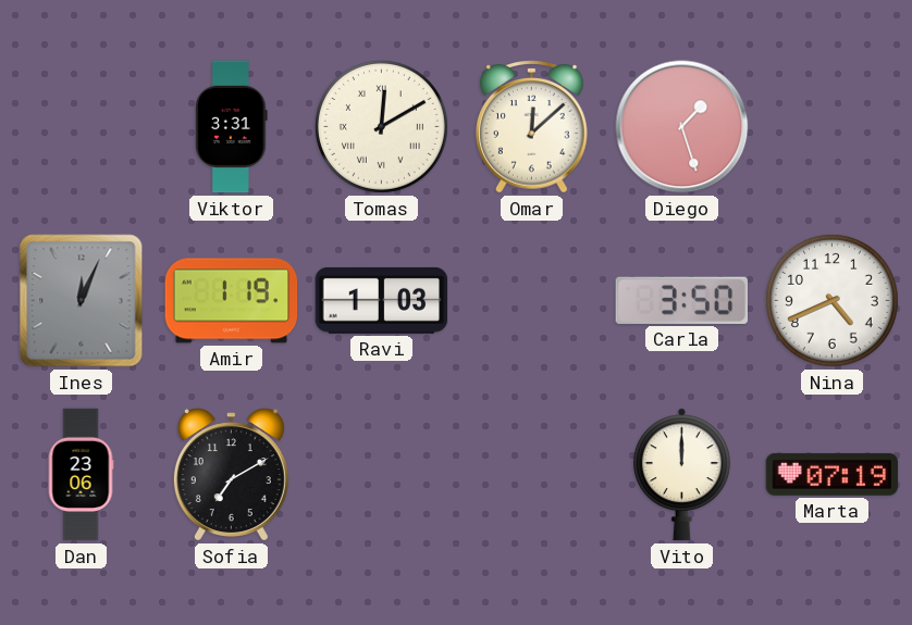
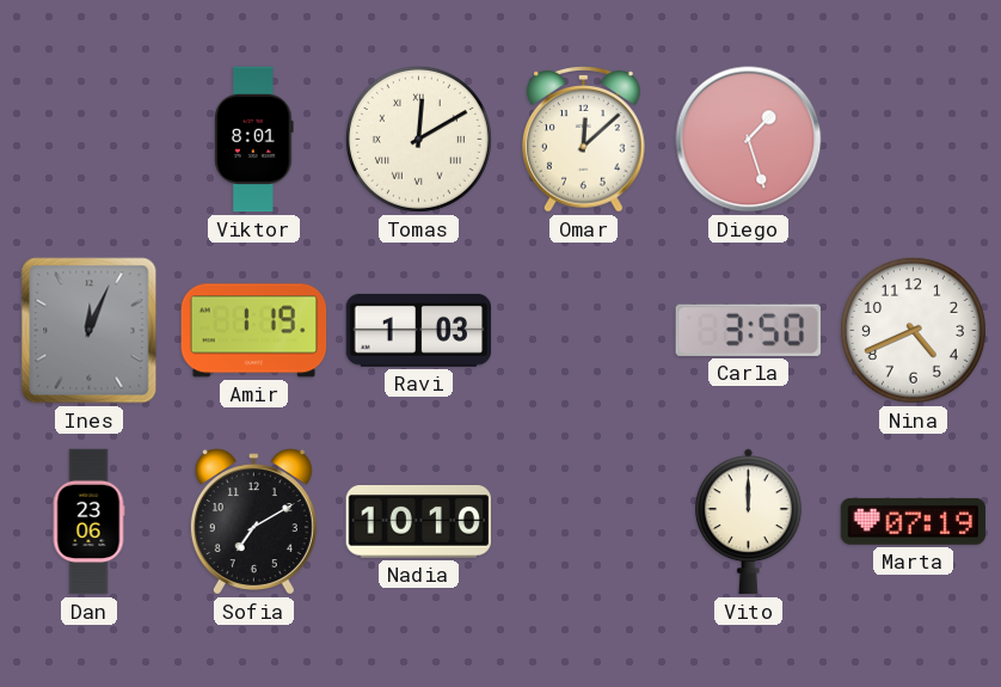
Viktor: 3:31 -> 8:01 (254, 140)
Nadia: none -> 10:10 (418, 522)
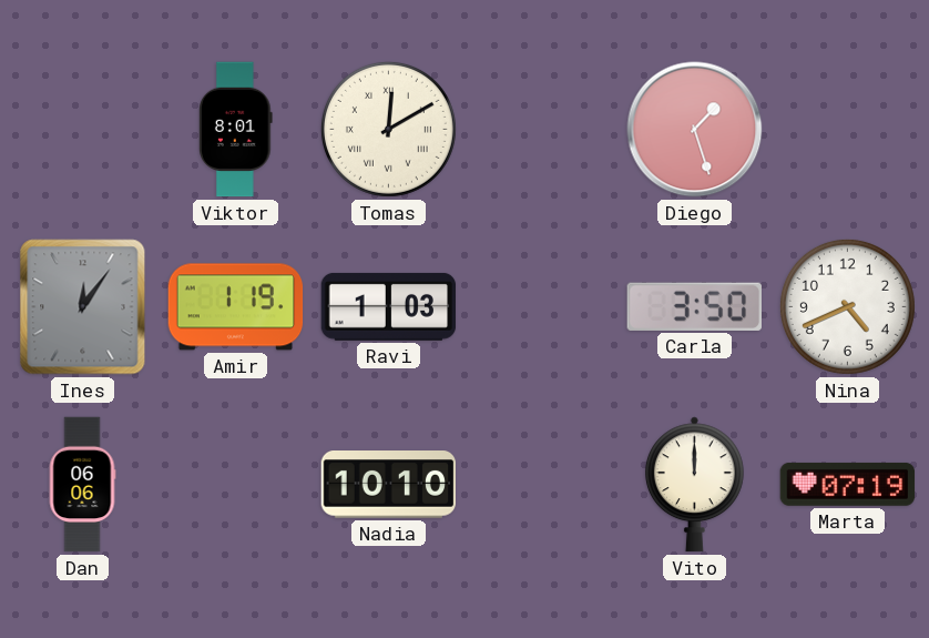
Omar: 12:08 -> none (584, 140)
Ines: 12:04 -> 12:06 (83, 307)
Dan: 23:06 -> 06:06 (82, 485)
Sofia: 7:10 -> none (253, 522)
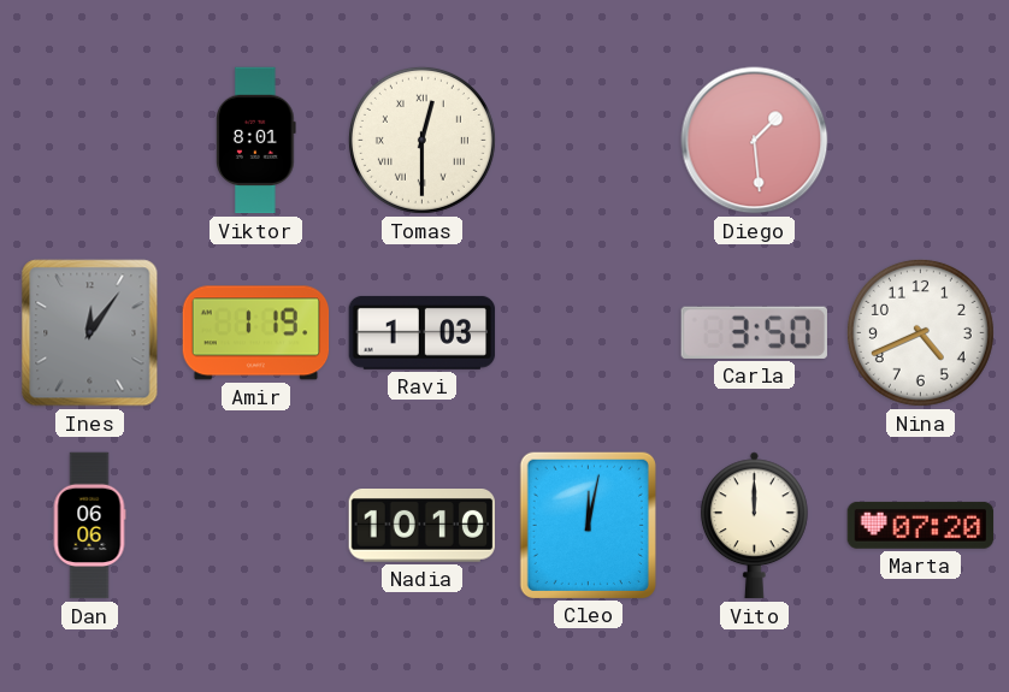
Tomas: 12:10 -> 12:30 (421, 140)
Diego: 1:27 -> 1:29 (755, 141)
Cleo: none -> 12:02 (588, 525)
Marta: 07:19 -> 07:20 (921, 525)
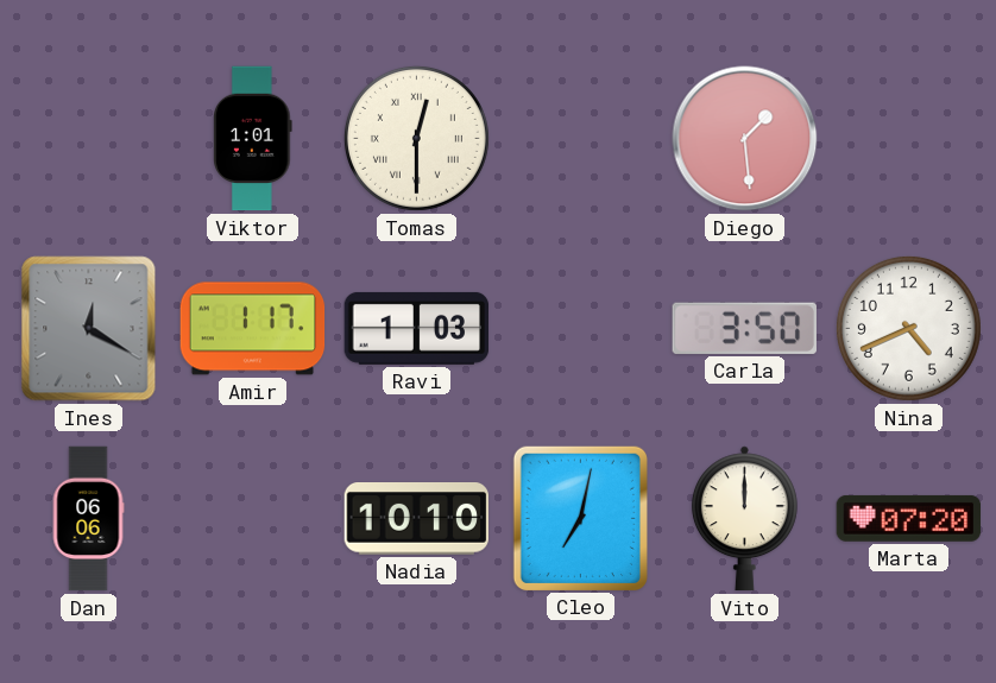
Viktor: 8:01 -> 1:01 (253, 139)
Ines: 12:06 -> 12:20 (89, 329)
Amir: 1:19 -> 1:17 (253, 329)
Cleo: 12:02 -> 7:02 (580, 518)
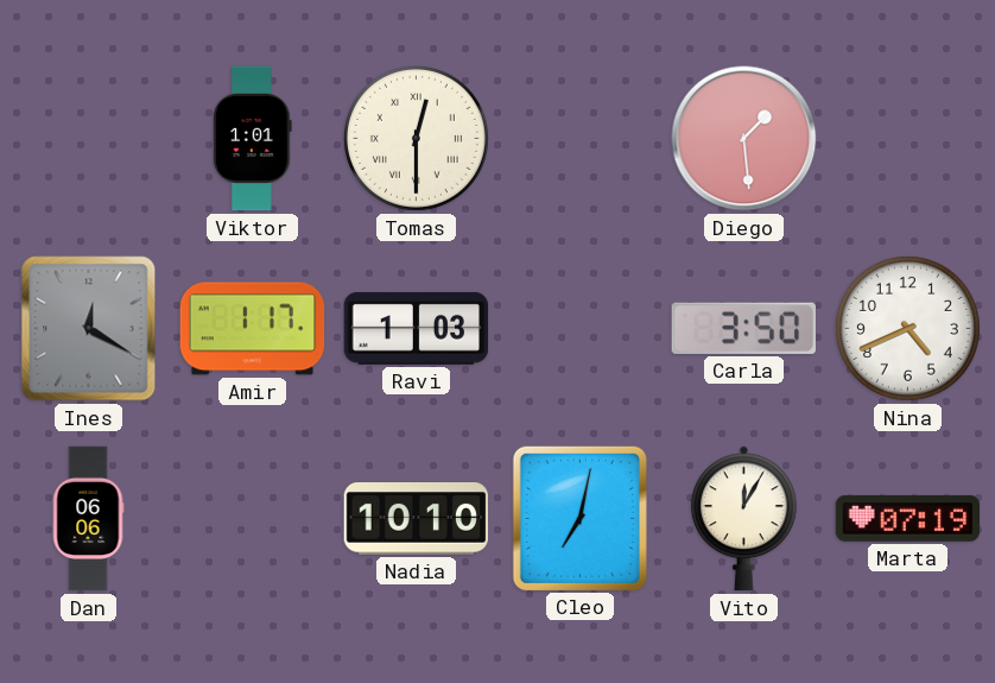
Vito: 12:00 -> 12:05 (743, 519)
Marta: 07:20 -> 07:19 (908, 518)
